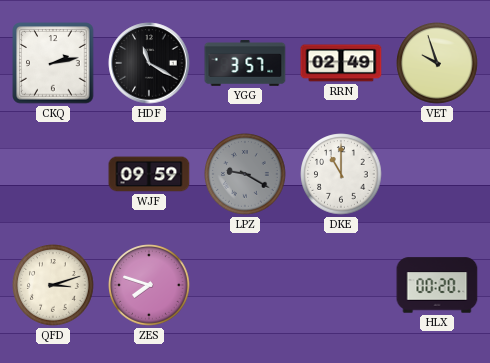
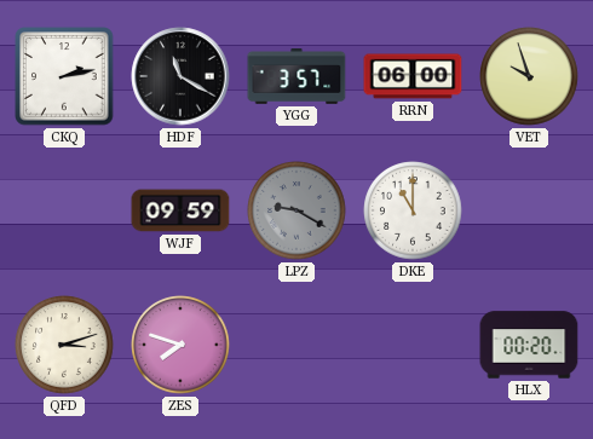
RRN: 02:49 -> 06:00 (413, 76)
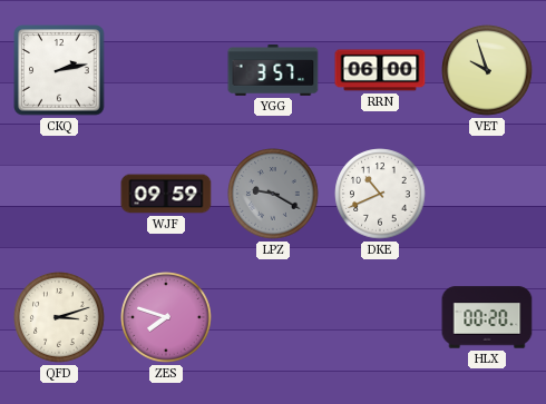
HDF: 11:20 -> none (180, 76)
DKE: 11:00 -> 10:41 (380, 194)
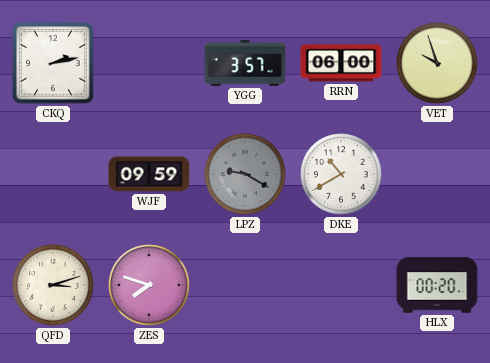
DKE: 10:41 -> 10:40 (341, 174)
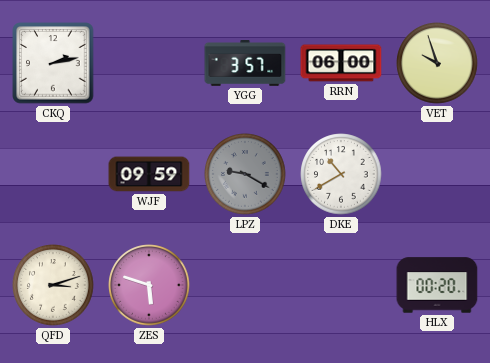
ZES: 7:48 -> 5:48 (149, 285)
